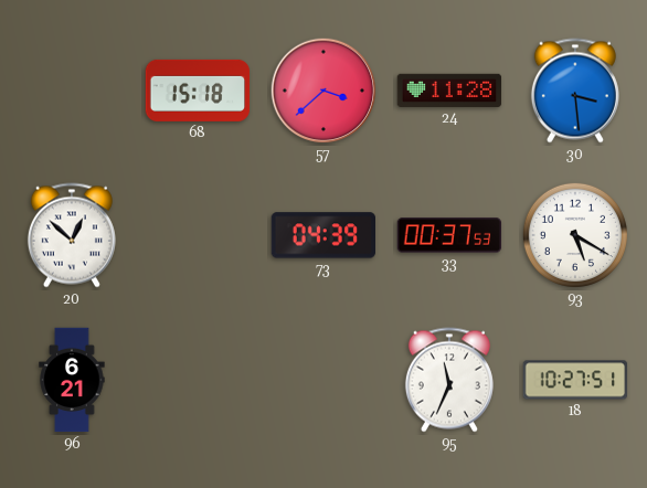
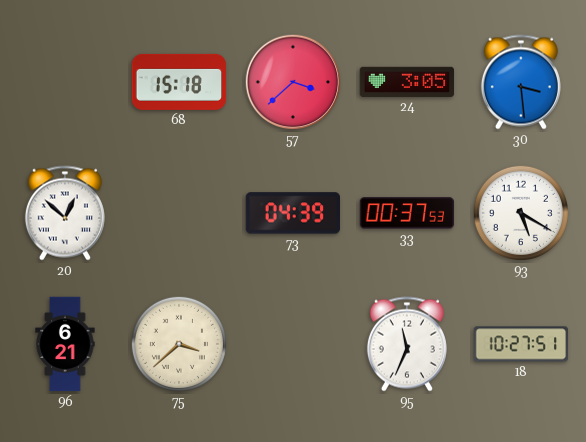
24: 11:28 -> 3:05 (407, 82)
75: none -> 3:38 (179, 344)
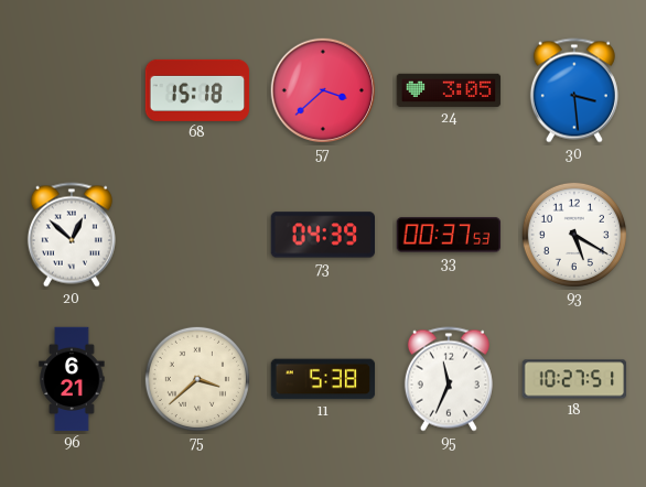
11: none -> 5:38 (323, 379)
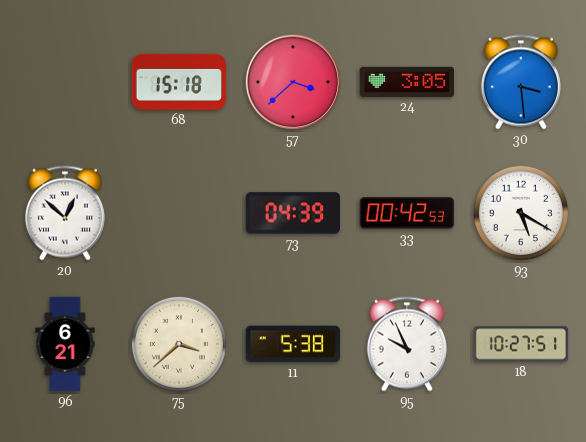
33: 00:37 -> 00:42 (407, 213)
95: 11:34 -> 9:56 (407, 344)
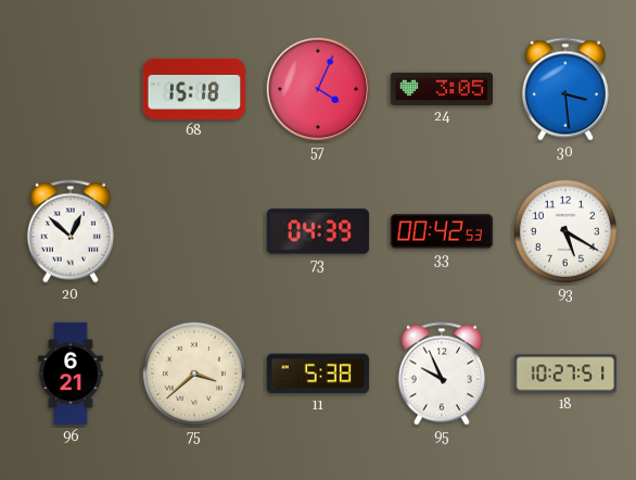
57: 3:38 -> 4:04 (318, 89)
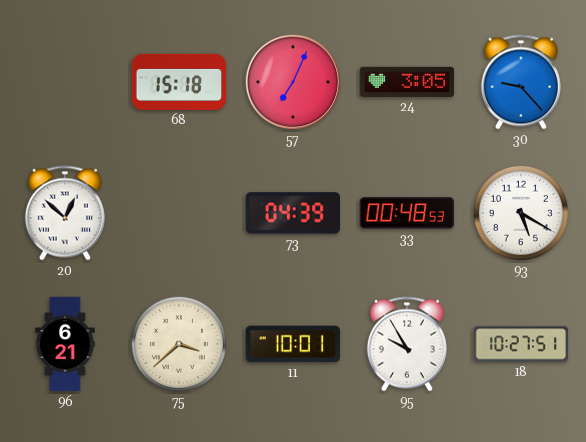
57: 4:04 -> 7:04 (293, 82)
30: 3:29 -> 9:23 (521, 82)
33: 00:42 -> 00:48 (407, 213)
11: 5:38 -> 10:01 (293, 344)
95: 9:56 -> 9:55 (407, 344)
